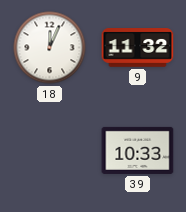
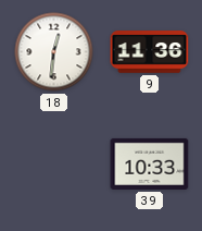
18: 12:04 -> 12:31 (54, 52)
9: 11:32 -> 11:36 (150, 52)
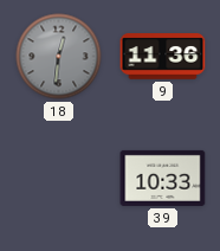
18 dial: white -> grey (59, 57)
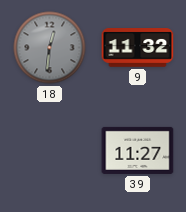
9: 11:36 -> 11:32 (138, 48)
39: 10:33 -> 11:27 (138, 150)
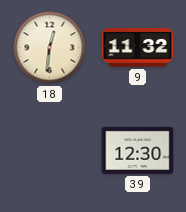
18 dial: grey -> cream (50, 48)
39: 11:27 -> 12:30 (138, 150)
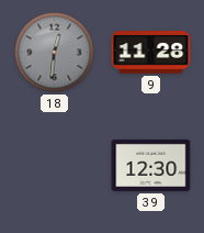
18 dial: cream -> grey (55, 53)
9: 11:32 -> 11:28 (151, 53)
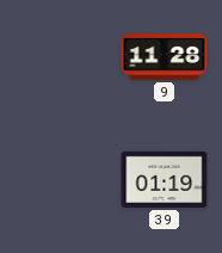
18: 12:31 -> none (55, 53)
39: 12:30 -> 01:19 (165, 179)
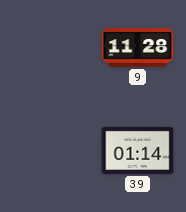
39: 01:19 -> 01:14 (138, 150)
